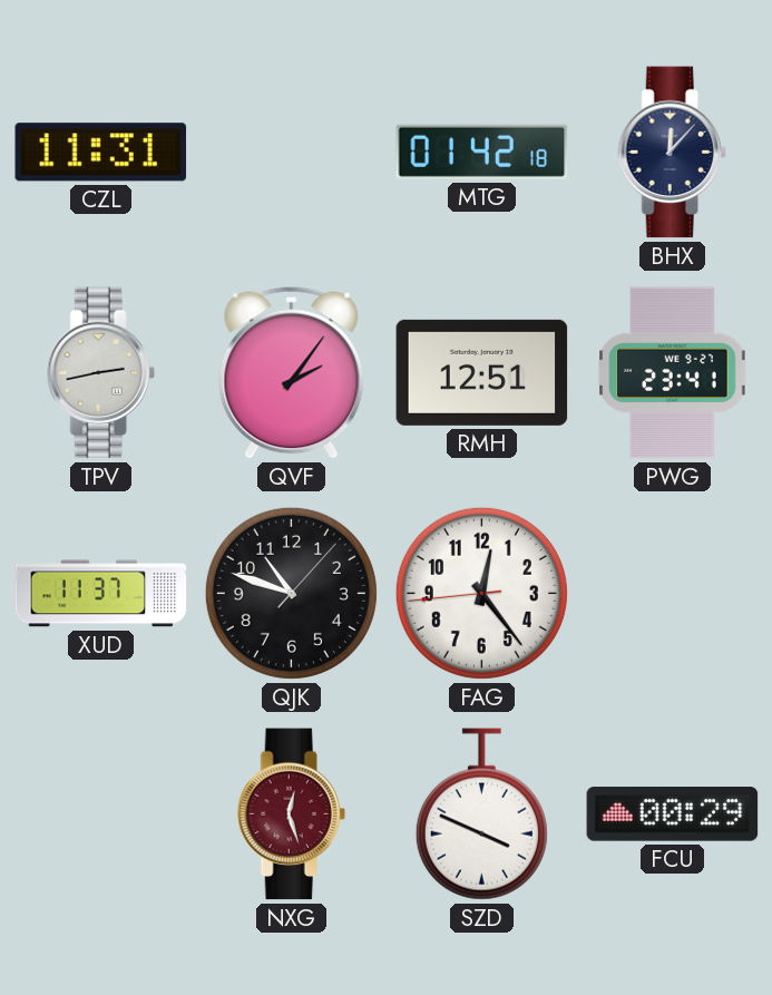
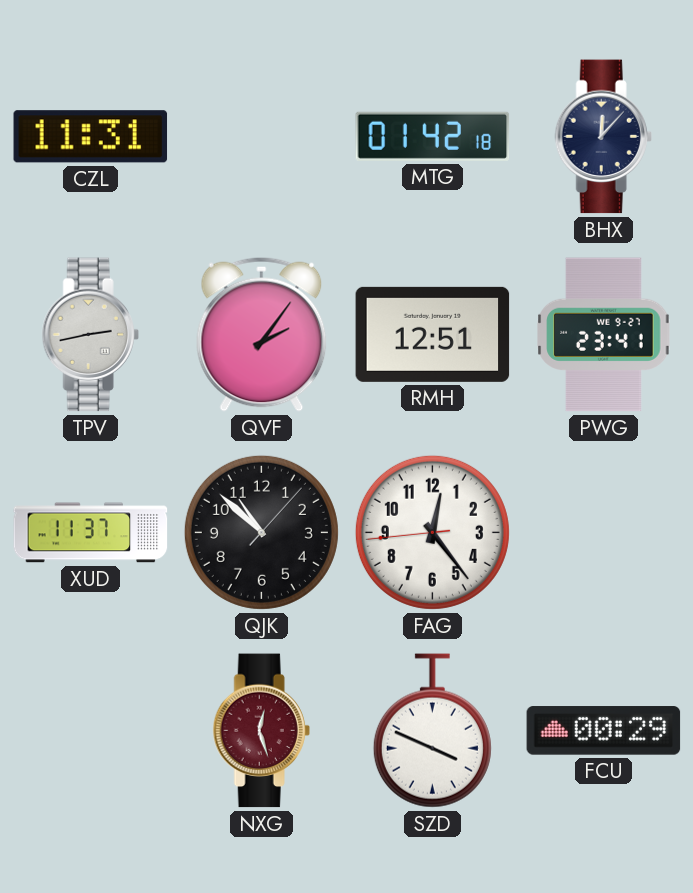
QJK: 10:48 -> 10:52 (261, 532)
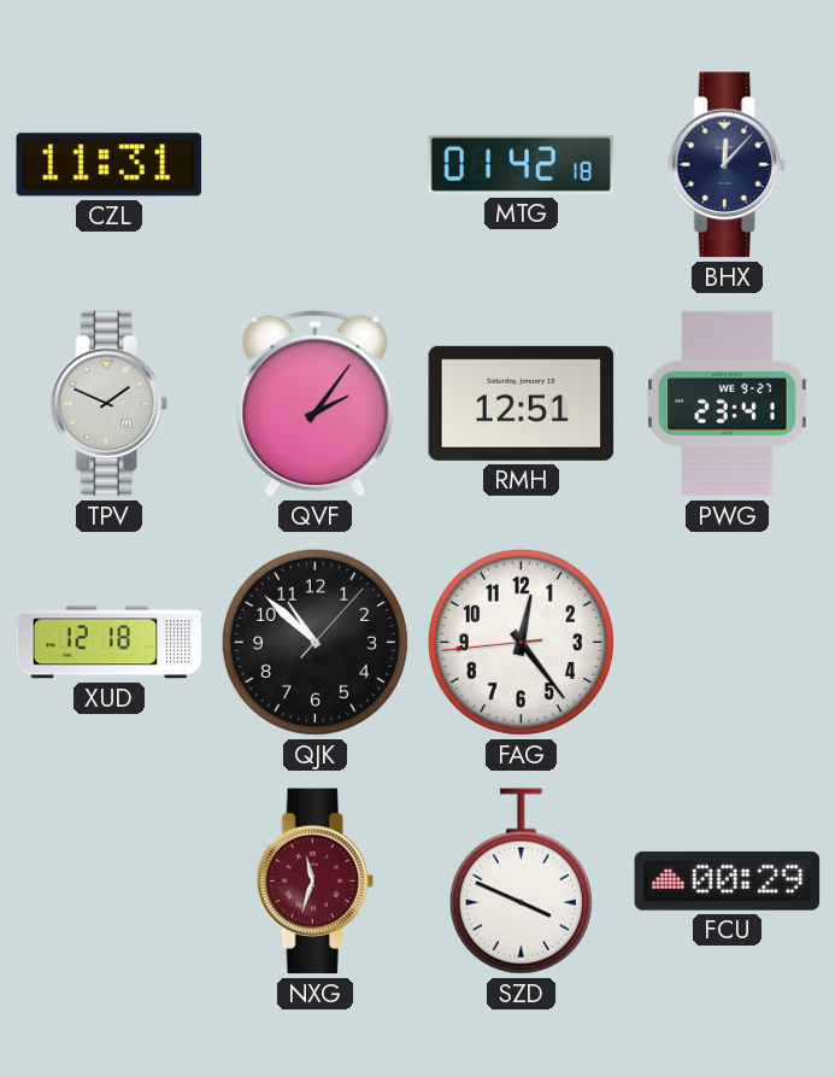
TPV: 2:43 -> 1:49 (108, 404)
XUD: 11:37 -> 12:18 (110, 643)
NXG: 12:27 -> 11:33 (314, 882)
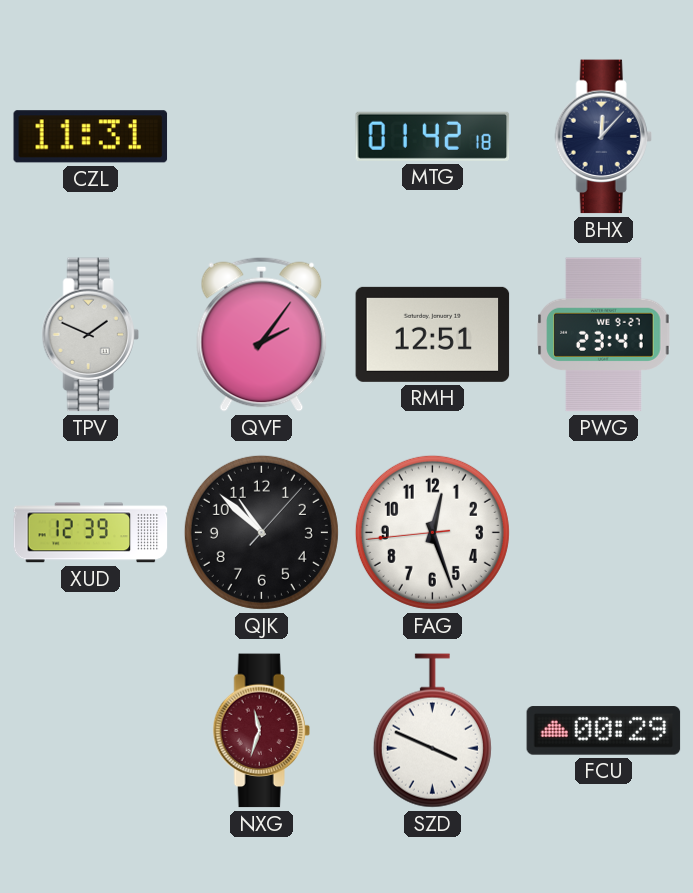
XUD: 12:18 -> 12:39 (91, 533)
FAG: 12:23 -> 12:26 (432, 532)
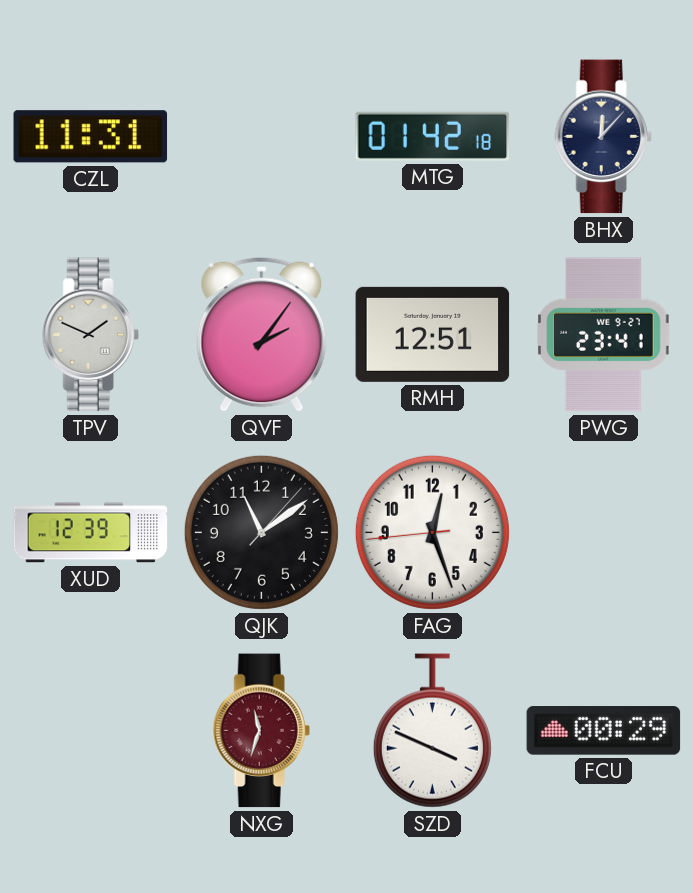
QJK: 10:52 -> 11:09 (261, 532)
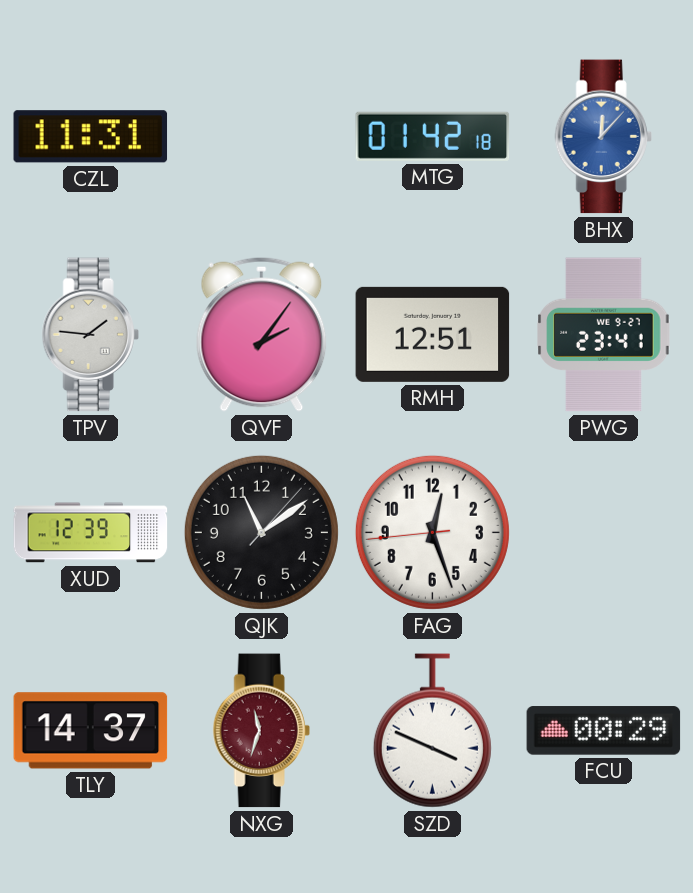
BHX dial: navy -> blue (603, 137)
TPV: 1:49 -> 1:46 (90, 335)
TLY: none -> 14:37 (91, 731)
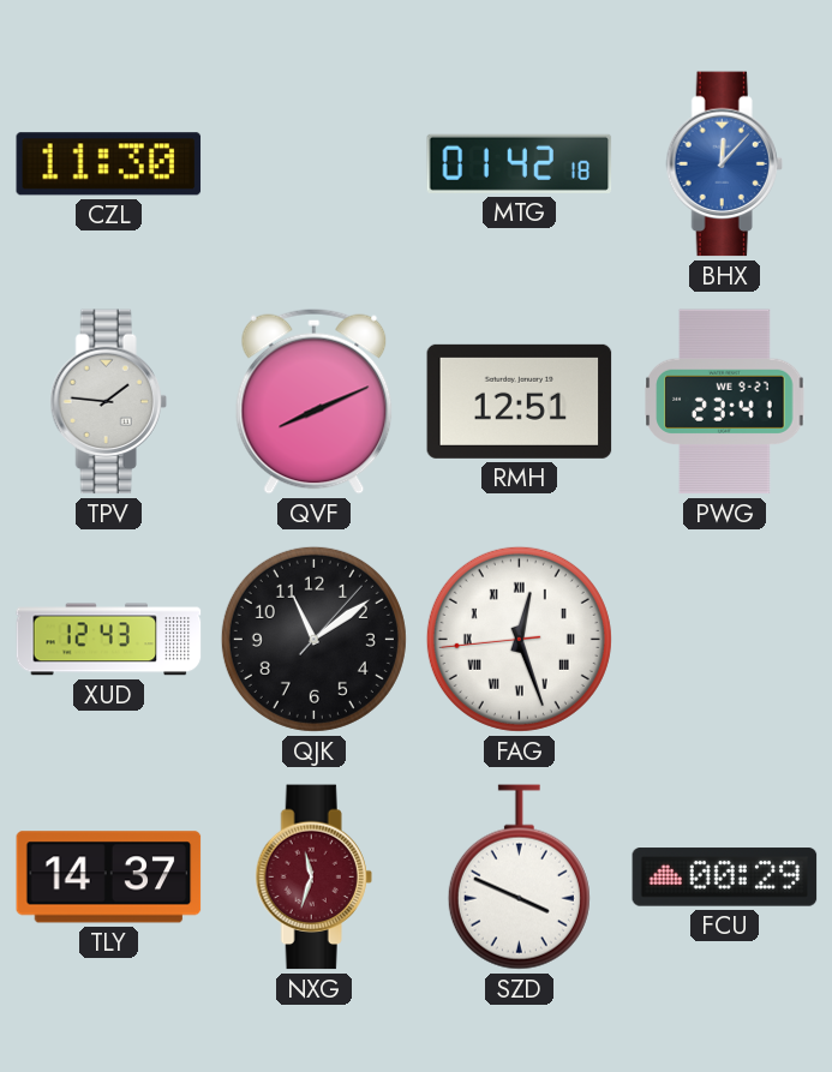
CZL: 11:31 -> 11:30 (109, 164)
QVF: 2:06 -> 8:11 (315, 401)
XUD: 12:39 -> 12:43 (109, 640)
FAG numerals: Arabic -> Roman (519, 639)
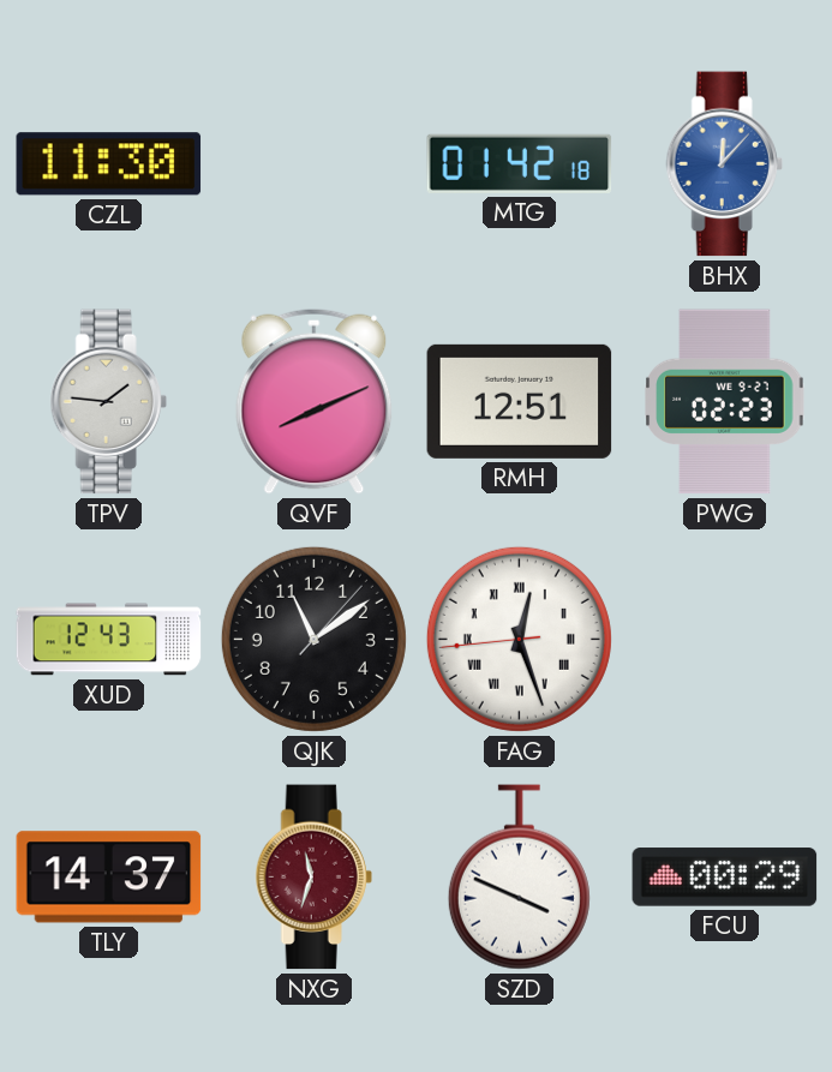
PWG: 23:41 -> 02:23 (725, 402)
